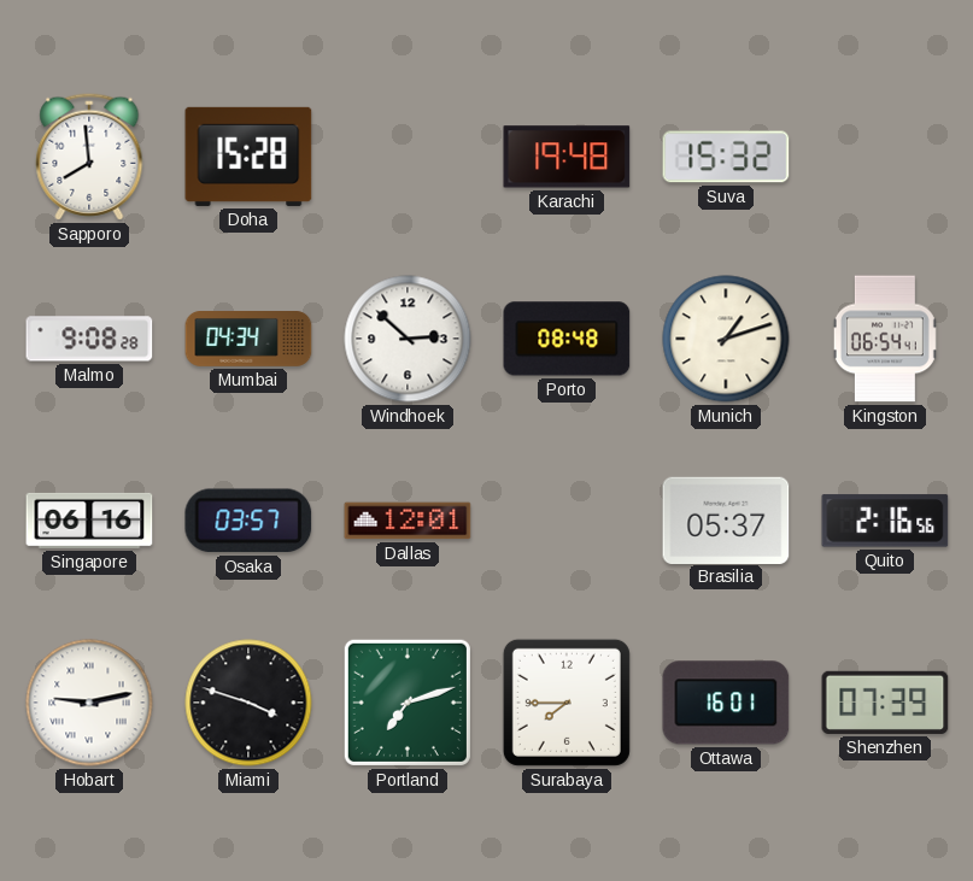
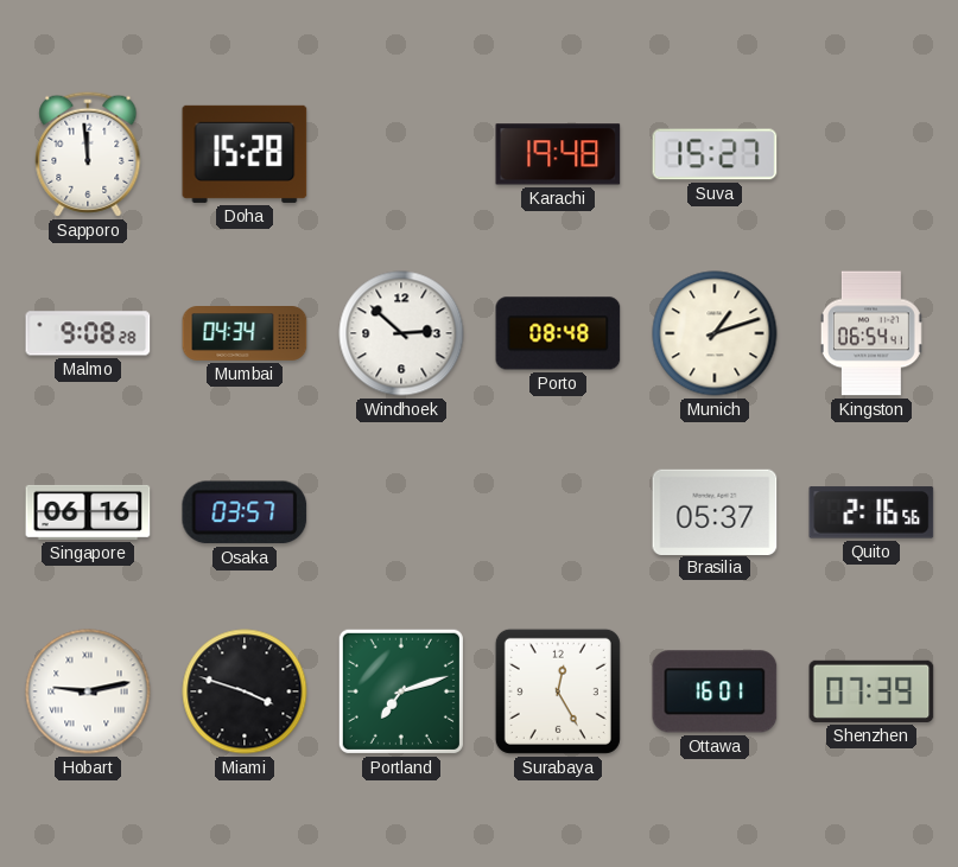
Sapporo: 7:59 -> 11:59 (88, 154)
Suva: 15:32 -> 15:27 (715, 154)
Dallas: 12:01 -> none (408, 521)
Surabaya: 7:45 -> 12:25 (558, 691)
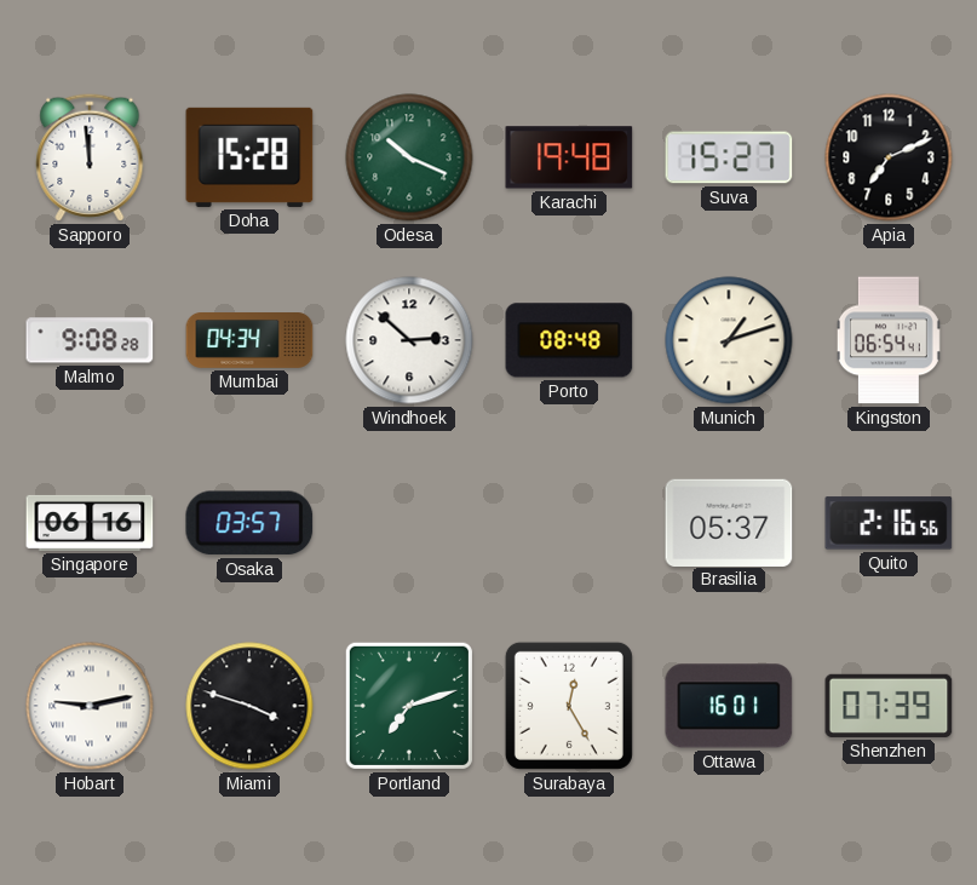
Odesa: none -> 10:19 (409, 157)
Apia: none -> 7:11 (889, 157)
